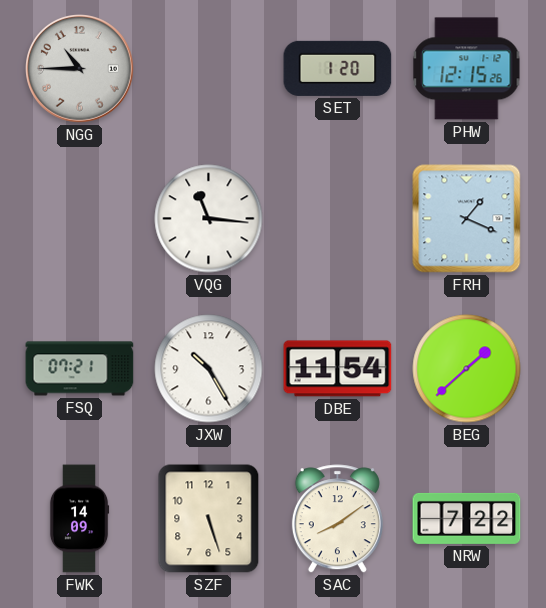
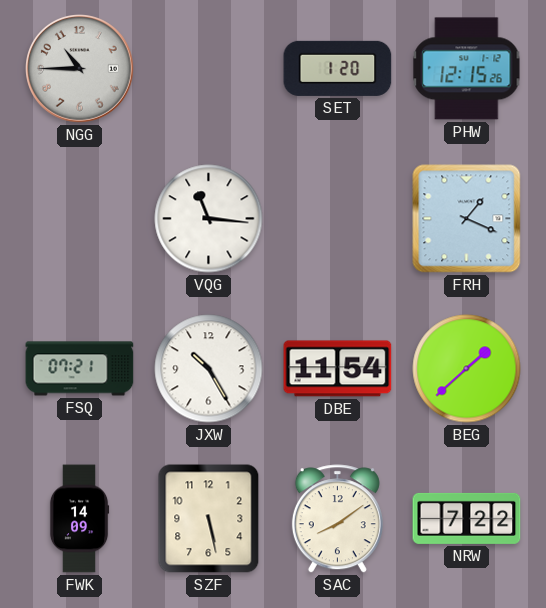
SZF: 5:27 -> 5:28 (209, 519)
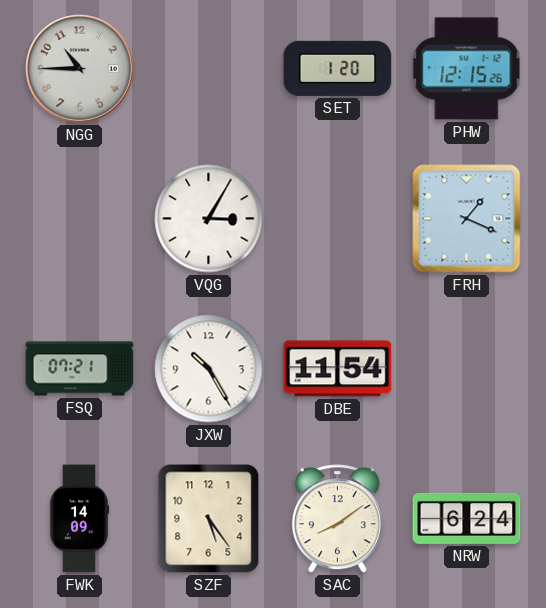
VQG: 11:16 -> 3:05 (209, 219)
BEG: 1:38 -> none (467, 369)
SZF: 5:28 -> 5:24 (209, 519)
NRW: 7:22 -> 6:24 (467, 518)
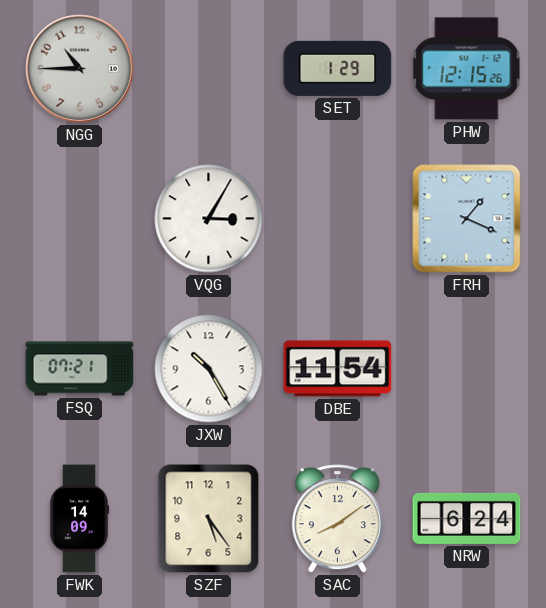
SET: 1:20 -> 1:29 (338, 68)
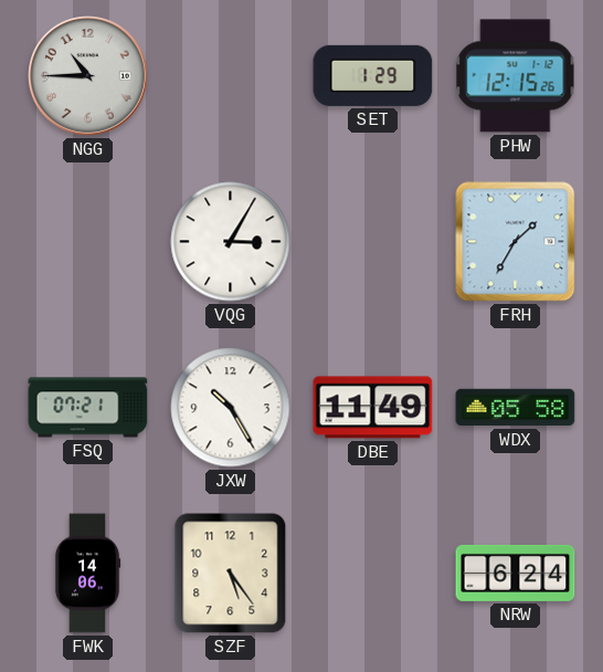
FRH: 1:19 -> 1:35 (516, 242)
DBE: 11:54 -> 11:49 (373, 408)
WDX: none -> 05:58 (516, 408)
FWK: 14:09 -> 14:06 (87, 574)
SAC: 8:09 -> none (337, 519)
